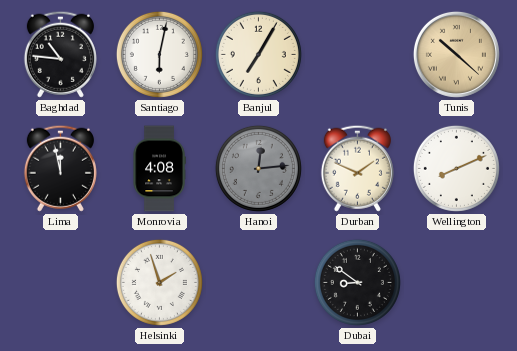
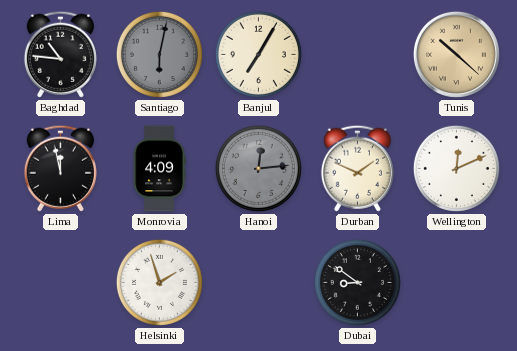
Santiago dial: white -> grey (159, 54)
Monrovia: 4:08 -> 4:09 (159, 169)
Wellington: 8:11 -> 12:11 (456, 168)
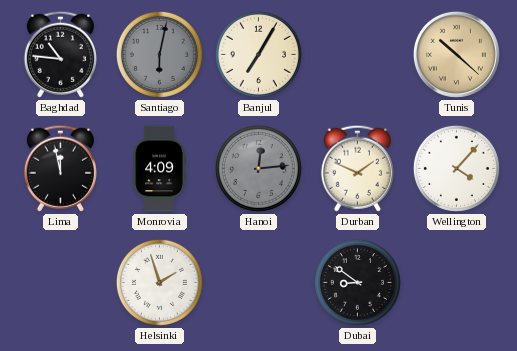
Wellington: 12:11 -> 4:07 (456, 168)
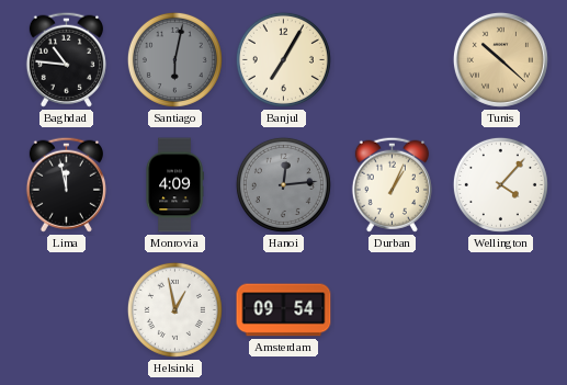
Durban: 1:49 -> 1:04 (392, 184)
Helsinki: 1:57 -> 12:58 (174, 309)
Amsterdam: none -> 09:54 (284, 310)
Dubai: 8:51 -> none (357, 282)
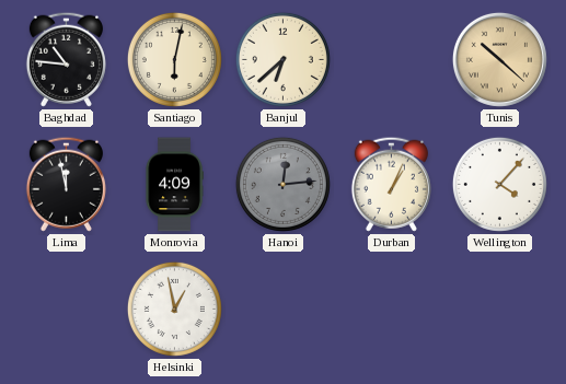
Santiago dial: grey -> cream (174, 59)
Banjul: 7:05 -> 6:38 (282, 59)
Amsterdam: 09:54 -> none (284, 310)
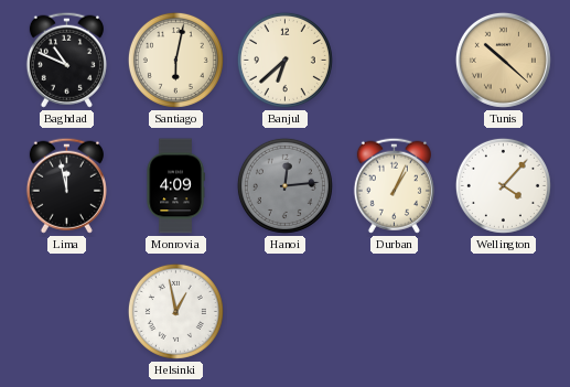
Baghdad: 10:46 -> 10:49 (66, 60)
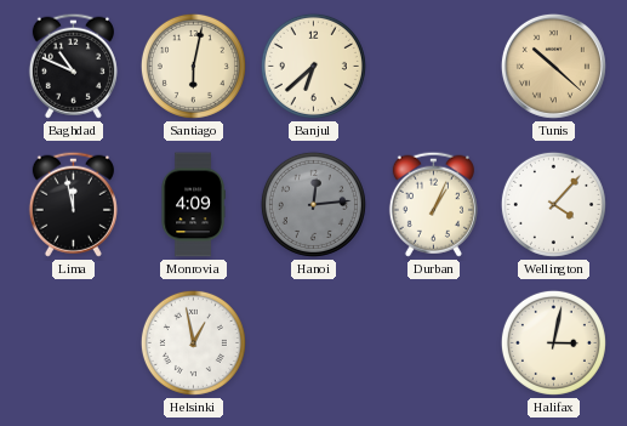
Halifax: none -> 3:02 (553, 342)
